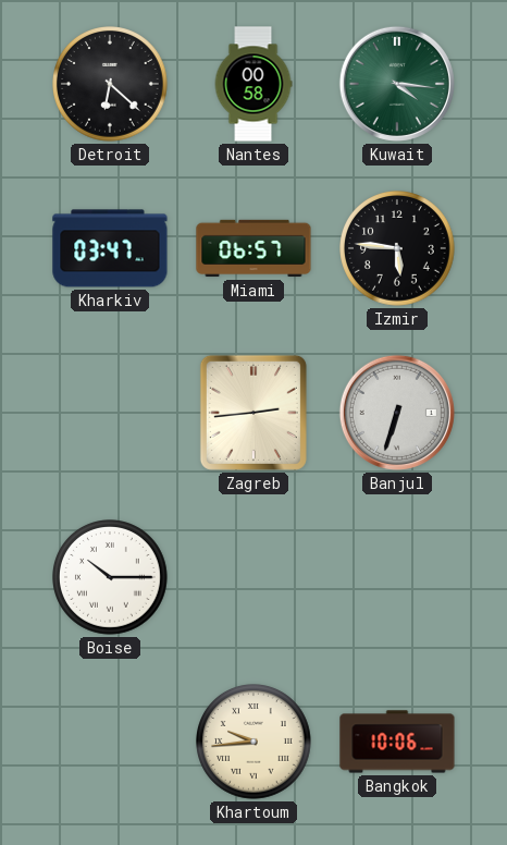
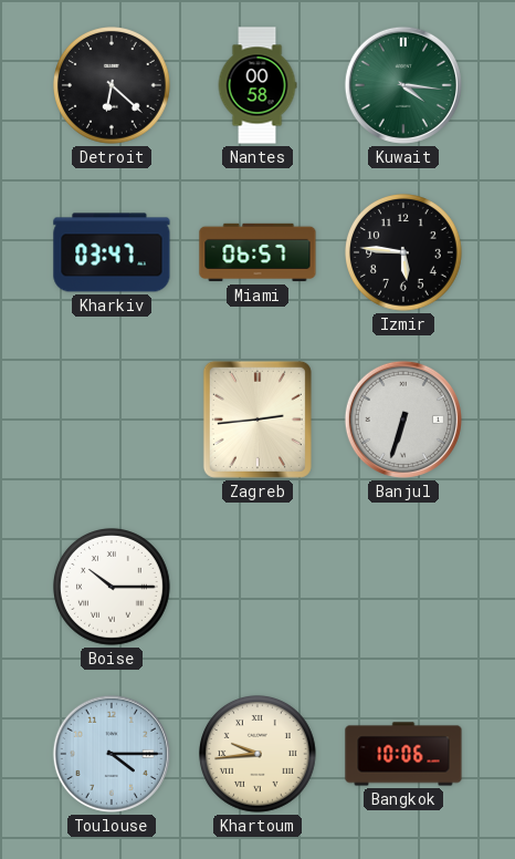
Toulouse: none -> 4:15 (112, 754)
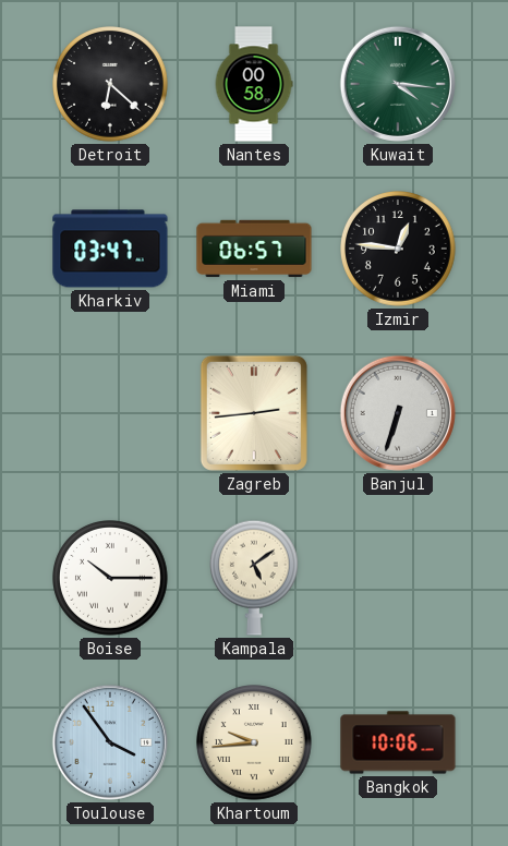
Izmir: 5:46 -> 12:46 (399, 250)
Kampala: none -> 5:09 (254, 578)
Toulouse: 4:15 -> 3:54 (110, 742)
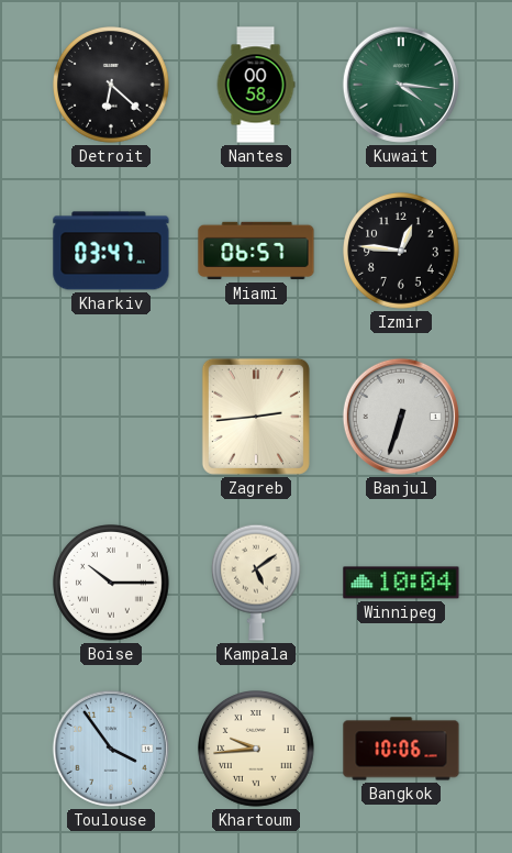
Winnipeg: none -> 10:04 (401, 583)
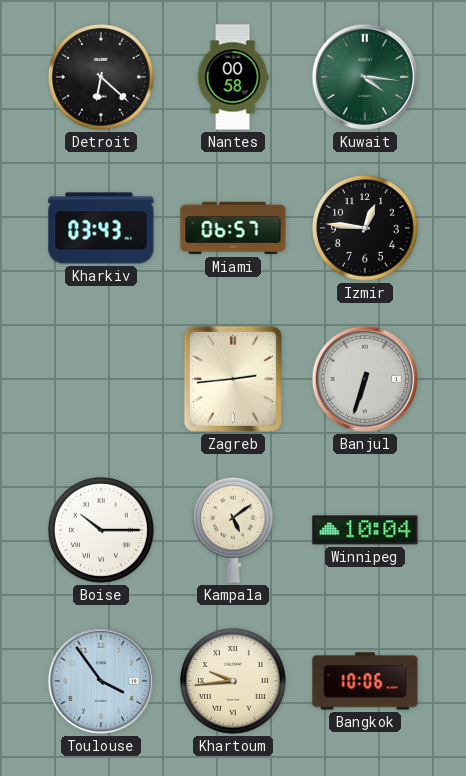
Kharkiv: 03:47 -> 03:43 (101, 228)
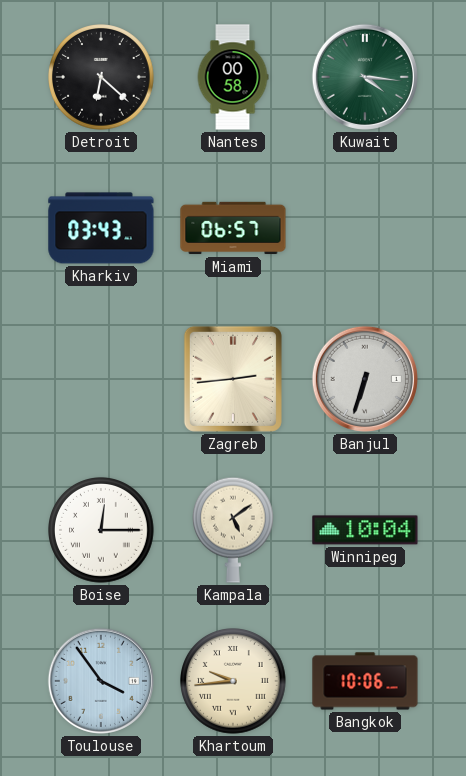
Izmir: 12:46 -> none (366, 229)
Boise: 10:15 -> 12:15 (102, 531)
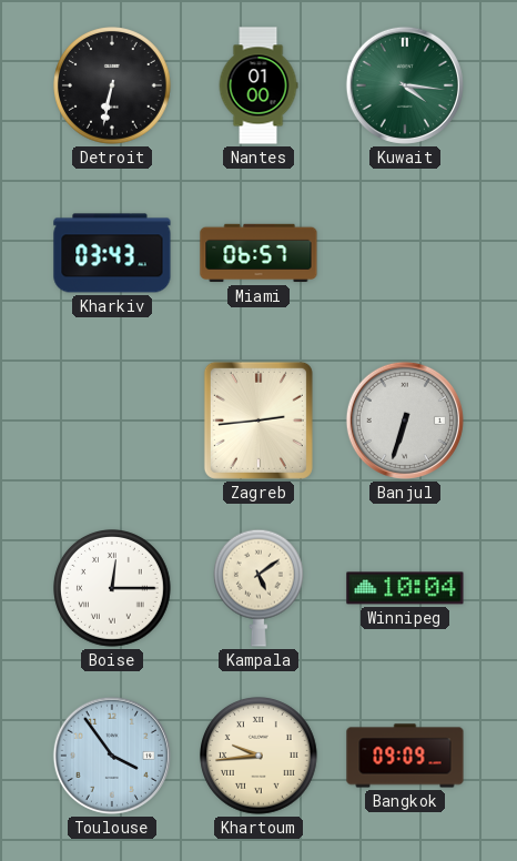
Detroit: 6:22 -> 6:32 (113, 87)
Nantes: 00:58 -> 01:00 (258, 85)
Bangkok: 10:06 -> 09:09 (405, 756)
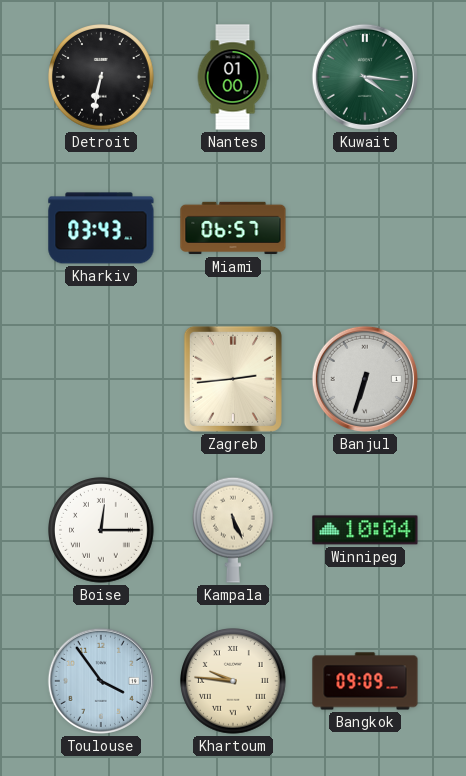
Kampala: 5:09 -> 5:26 (233, 530)
Khartoum: 9:44 -> 9:46 (234, 682)
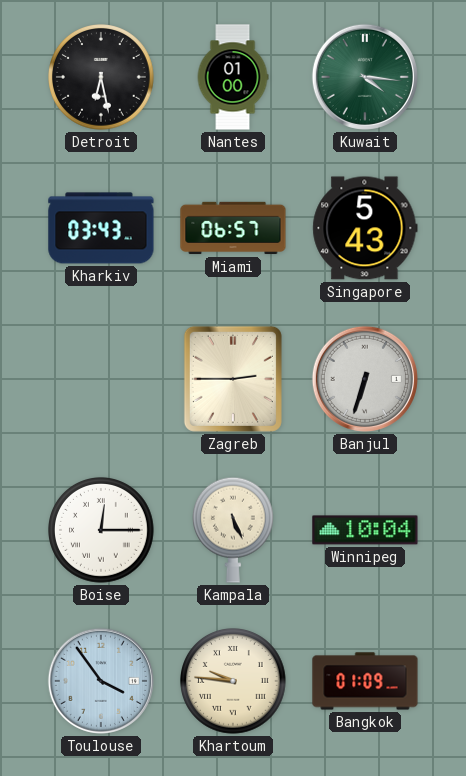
Detroit: 6:32 -> 6:28 (102, 78)
Singapore: none -> 5:43 (365, 228)
Zagreb: 2:44 -> 2:45 (233, 379)
Bangkok: 09:09 -> 01:09 (365, 681)
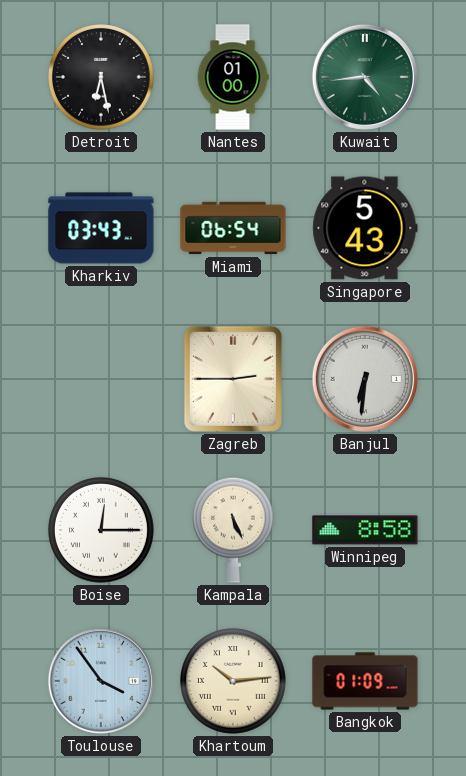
Kuwait: 4:16 -> 4:44 (365, 77)
Miami: 06:57 -> 06:54 (233, 228)
Banjul: 6:33 -> 6:31 (365, 379)
Winnipeg: 10:04 -> 8:58 (365, 530)
Khartoum: 9:46 -> 10:14 (234, 682)
